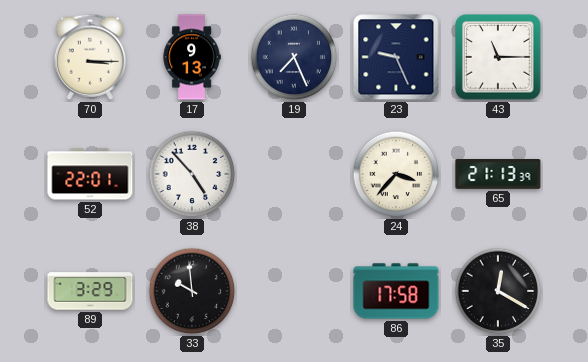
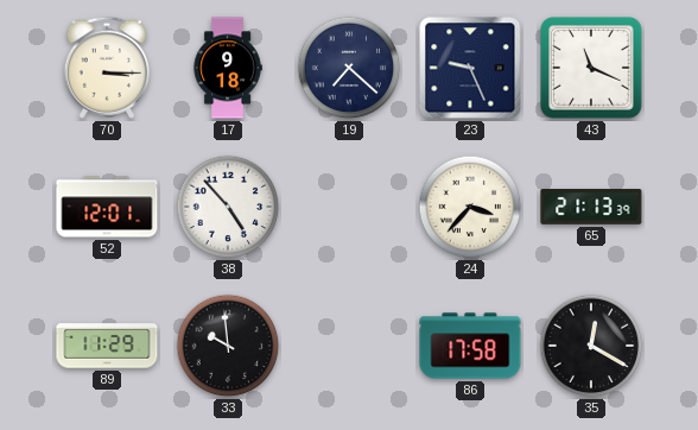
17: 9:13 -> 9:18 (228, 68)
19: 7:26 -> 7:22 (349, 68)
43: 11:15 -> 11:19 (591, 68)
52: 22:01 -> 12:01 (107, 207)
89: 3:29 -> 11:29 (107, 346)
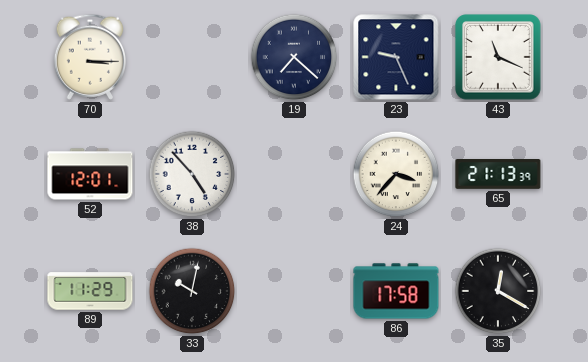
17: 9:18 -> none (228, 68)
33: 9:59 -> 10:02 (192, 291)
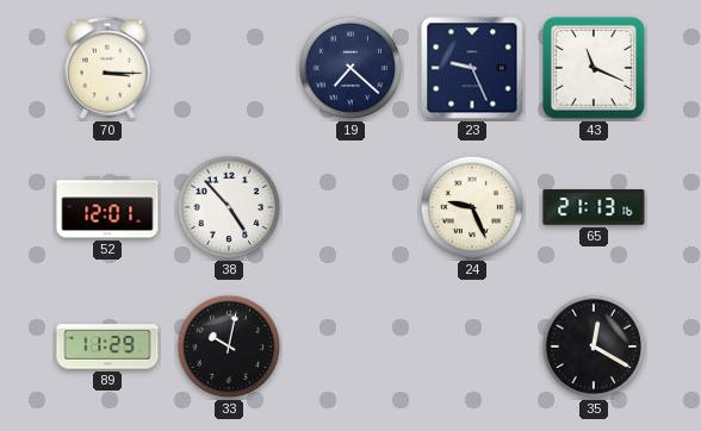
24: 3:37 -> 9:26 (472, 207)
65: 21:13:39 -> 21:13:16 (594, 208)
86: 17:58 -> none (396, 291)
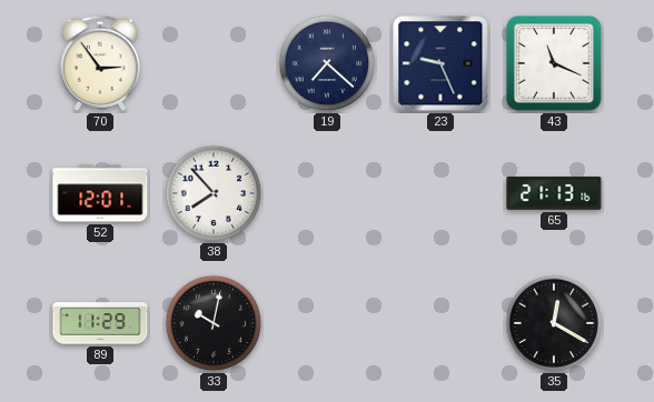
70: 3:15 -> 2:54 (99, 63)
38: 4:53 -> 7:53 (214, 193)
24: 9:26 -> none (472, 207)
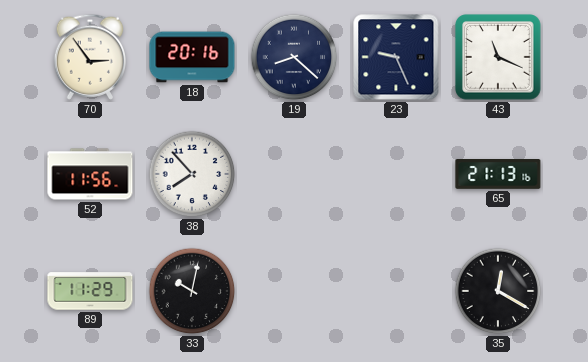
18: none -> 20:16 (192, 57)
19: 7:22 -> 8:22 (294, 57)
52: 12:01 -> 11:56 (90, 174)
